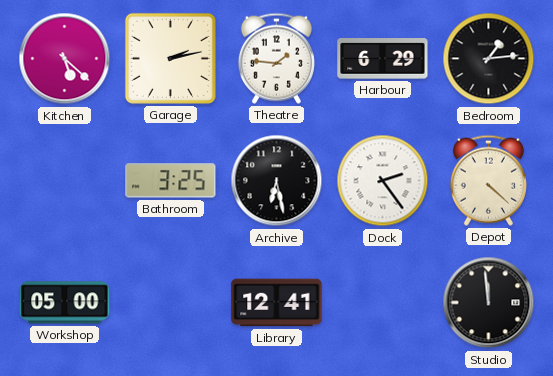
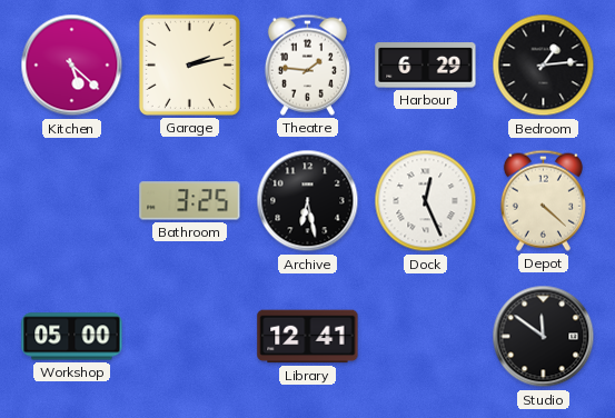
Dock: 2:24 -> 12:26 (426, 201)
Studio: 11:59 -> 11:51 (544, 337)
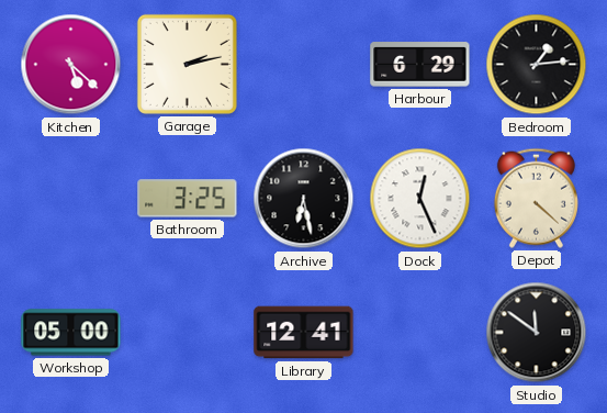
Theatre: 1:46 -> none (307, 64)
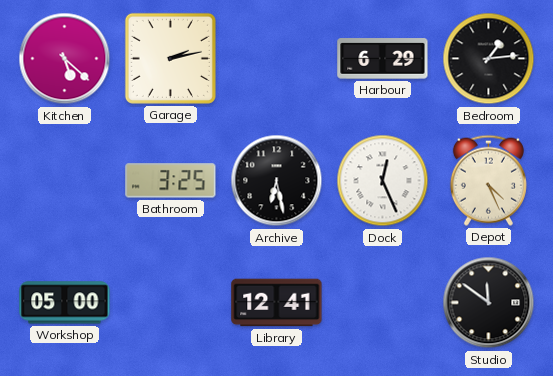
Depot: 4:22 -> 4:26 (488, 180)
